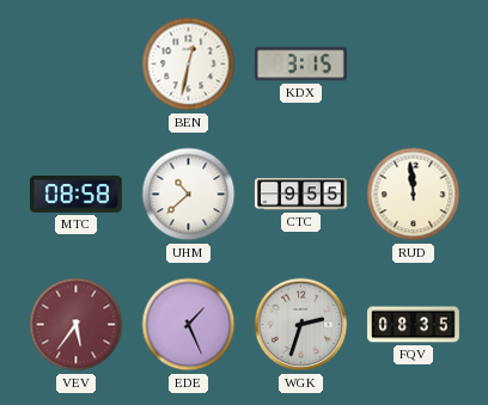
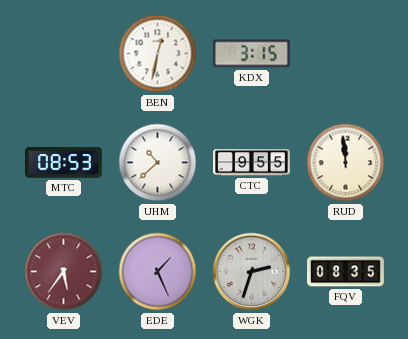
MTC: 08:58 -> 08:53 (63, 163)
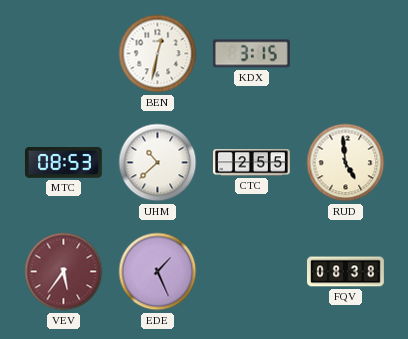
CTC: 9:55 -> 2:55 (252, 163)
RUD: 11:59 -> 4:59 (346, 163)
WGK: 2:33 -> none (252, 272)
FQV: 08:35 -> 08:38 (346, 272)
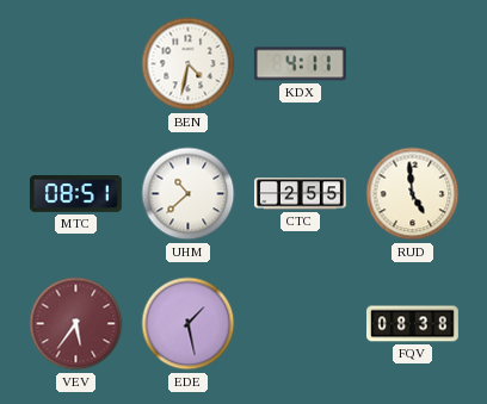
BEN: 12:32 -> 4:32 (189, 64)
KDX: 3:15 -> 4:11 (300, 64)
MTC: 08:53 -> 08:51 (75, 194)
EDE: 1:26 -> 1:28 (189, 324)
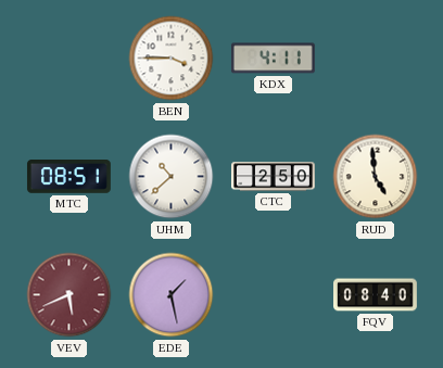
BEN: 4:32 -> 3:45 (172, 59)
CTC: 2:55 -> 2:50 (274, 177)
VEV: 5:36 -> 5:41 (69, 295)
FQV: 08:38 -> 08:40 (376, 295)
